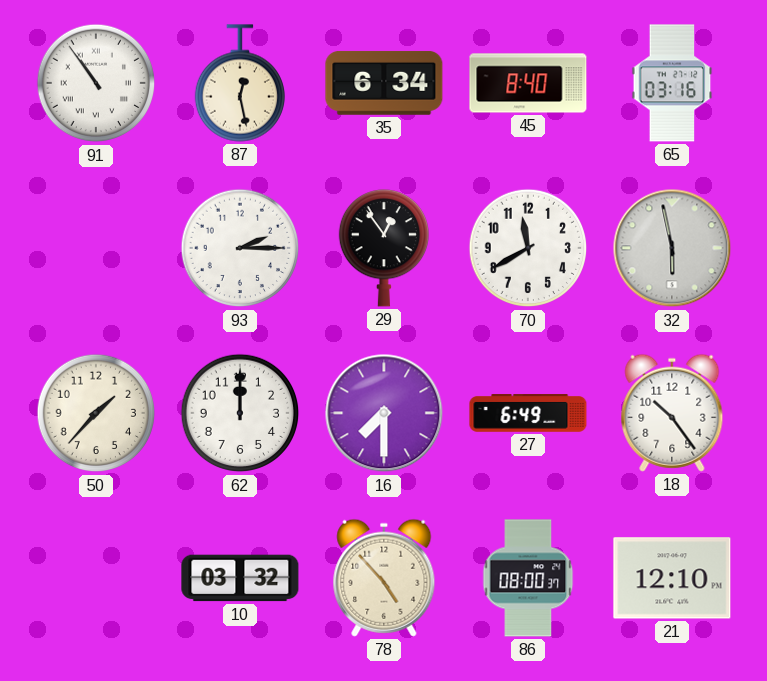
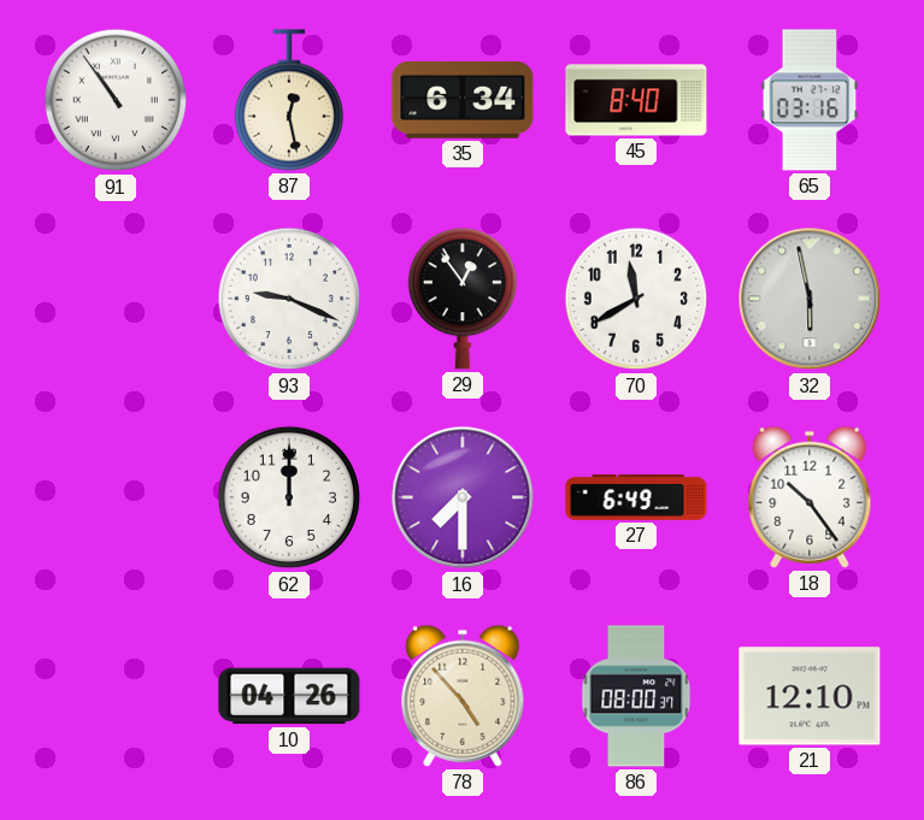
93: 2:15 -> 9:19 (289, 299)
50: 1:37 -> none (96, 413)
10: 03:32 -> 04:26 (289, 696)
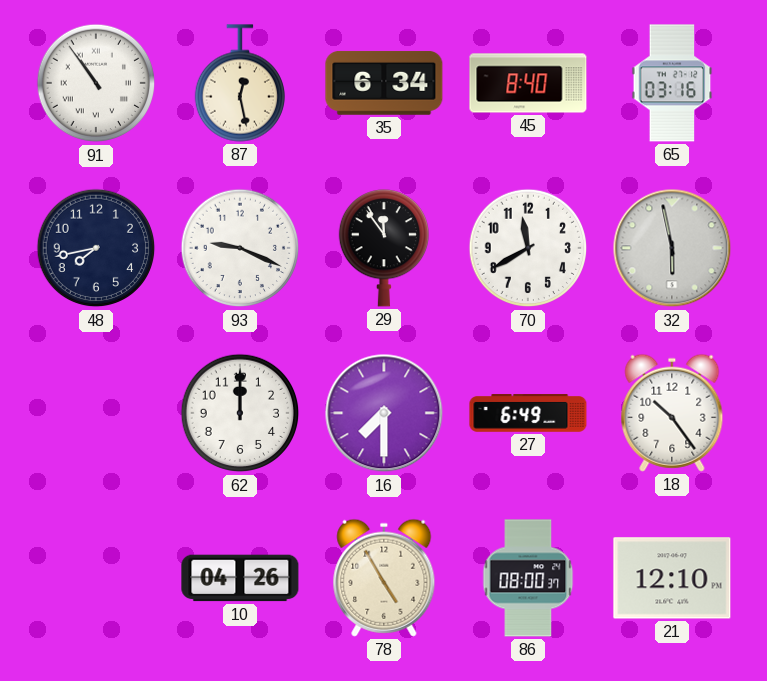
48: none -> 7:43 (96, 248)
29: 12:54 -> 11:54 (383, 248)
78: 4:53 -> 4:55 (384, 578)
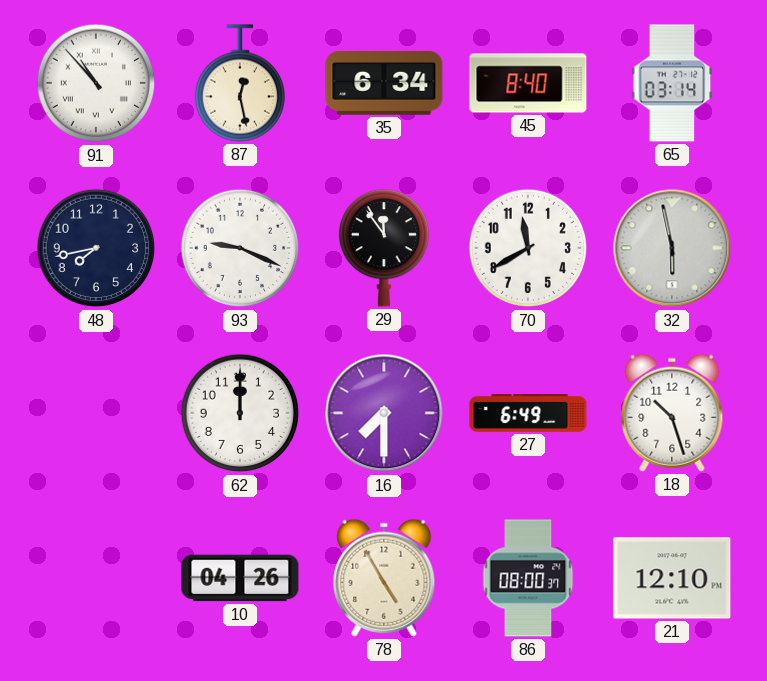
91: 10:54 -> 10:53 (96, 83)
65: 03:16 -> 03:14 (672, 83)
18: 10:24 -> 10:27 (672, 413)
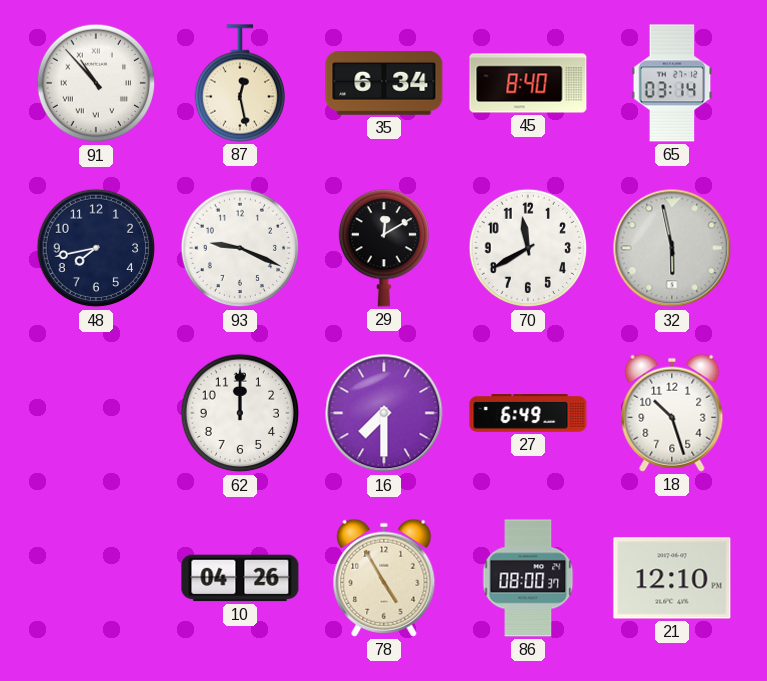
29: 11:54 -> 12:10 (383, 248)
